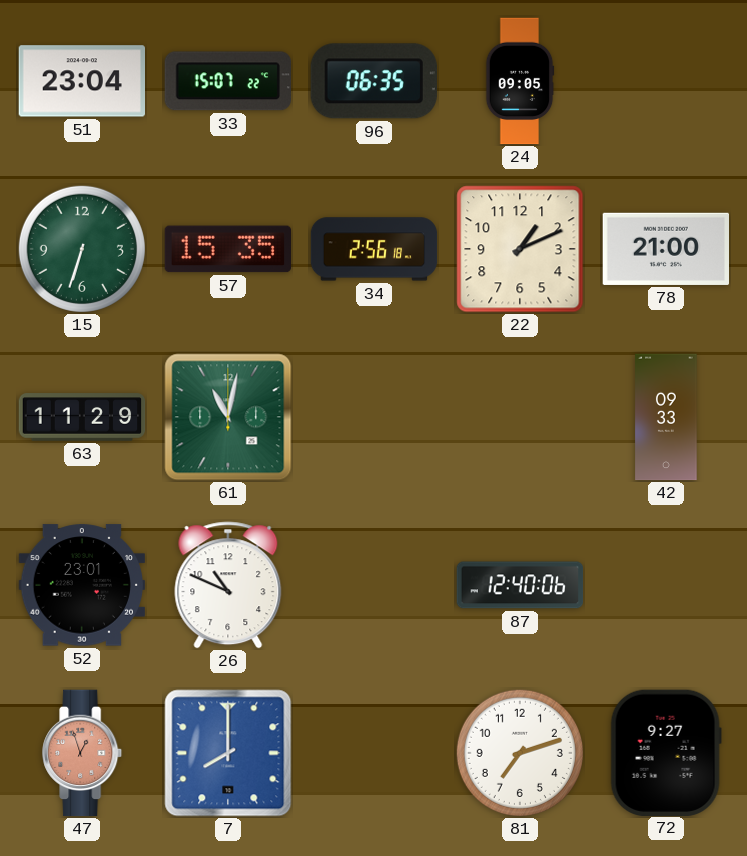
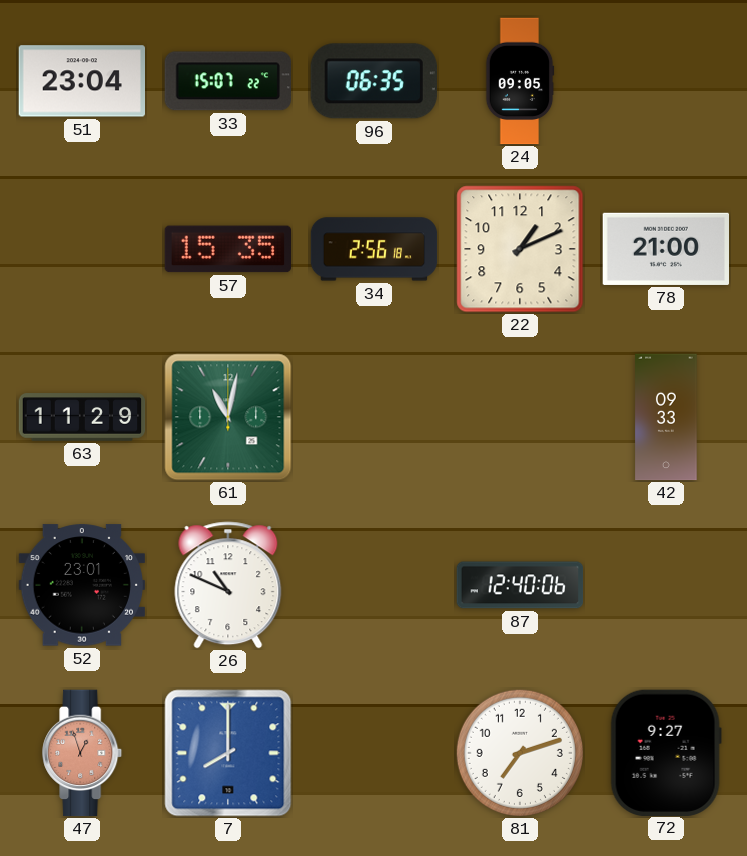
15: 6:33 -> none (82, 249)
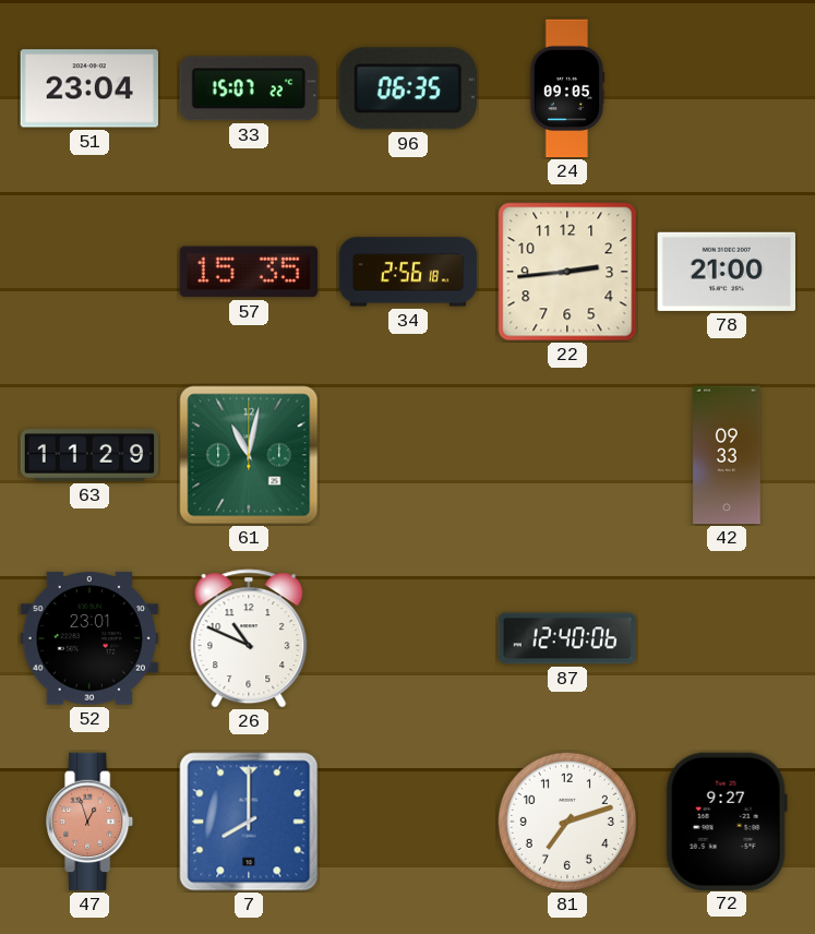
22: 1:11 -> 2:44 (567, 272)
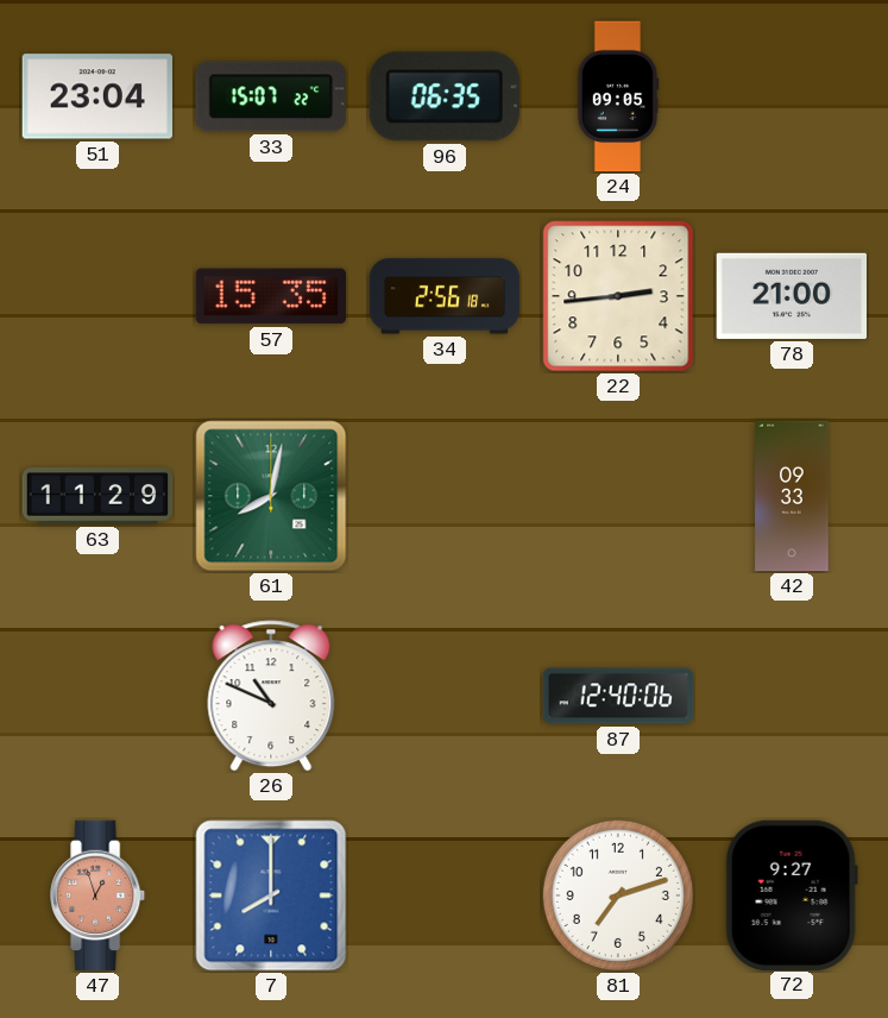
61: 11:02 -> 8:02 (271, 496)
52: 23:01 -> none (88, 638)
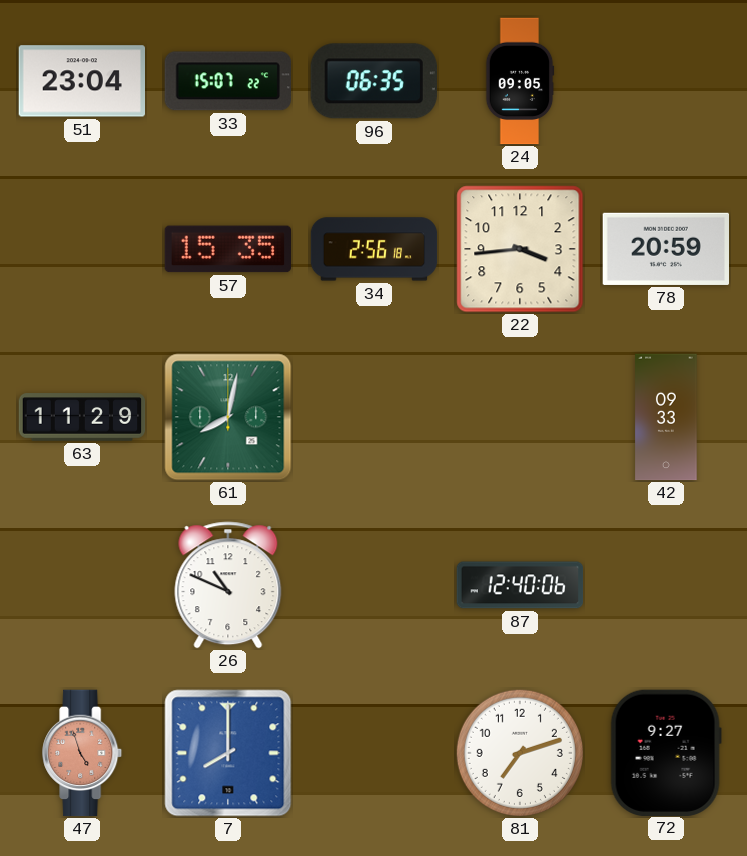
22: 2:44 -> 3:44 (520, 249)
78: 21:00 -> 20:59 (665, 249)
47: 12:57 -> 4:57 (83, 753)
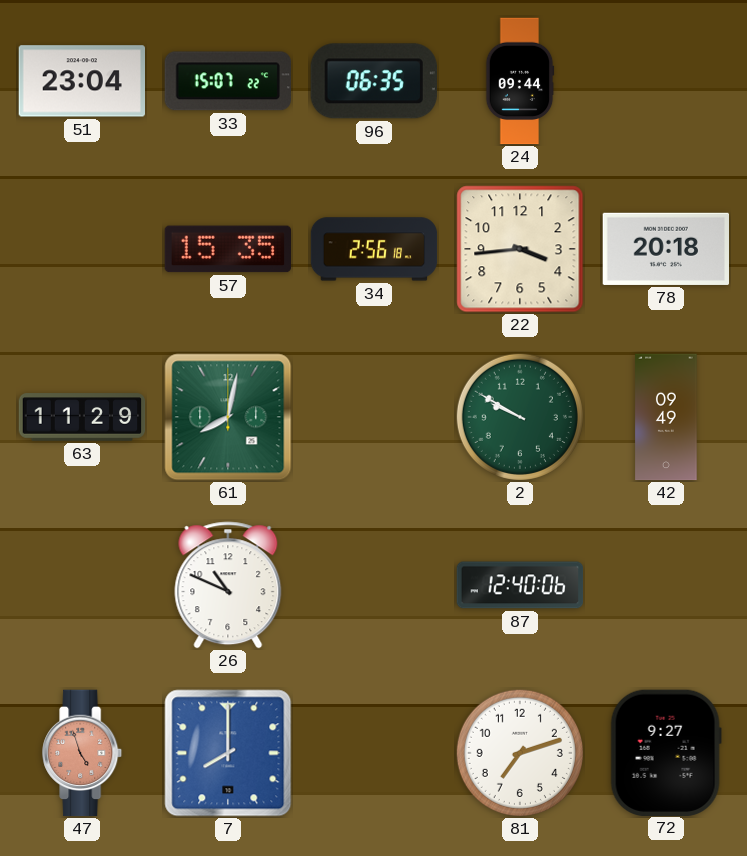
24: 09:05 -> 09:44 (520, 81)
78: 20:59 -> 20:18 (665, 249)
2: none -> 9:50 (520, 417)
42: 09:33 -> 09:49 (666, 417)
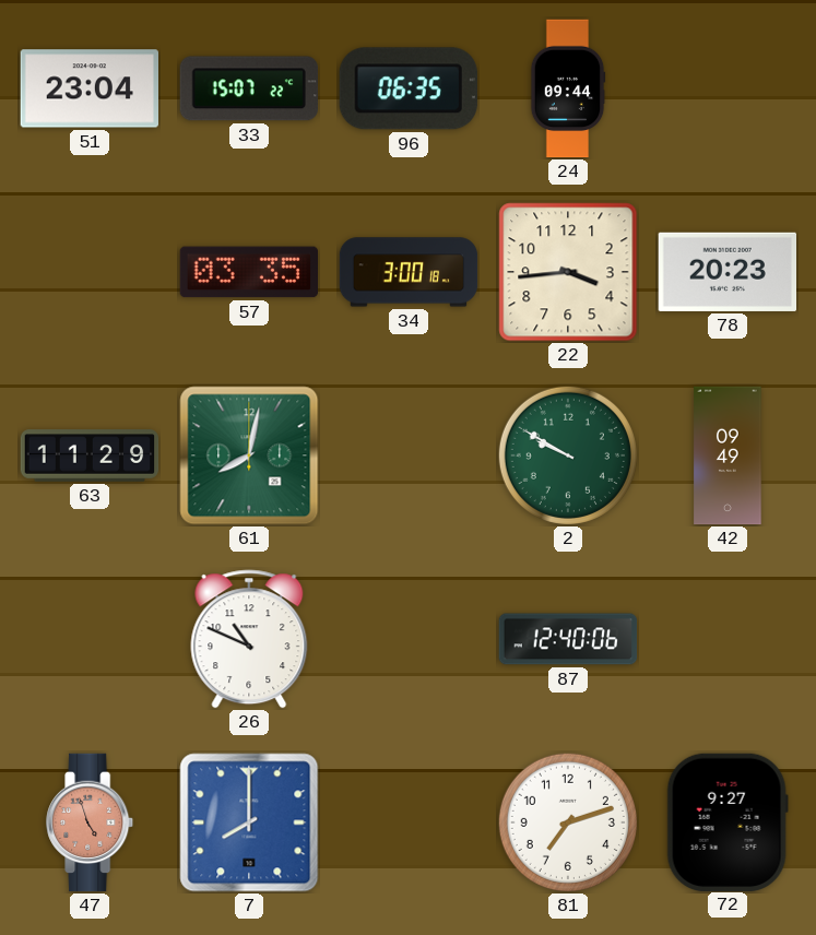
57: 15:35 -> 03:35 (248, 272)
34: 2:56 -> 3:00 (409, 272)
78: 20:18 -> 20:23 (726, 272)
